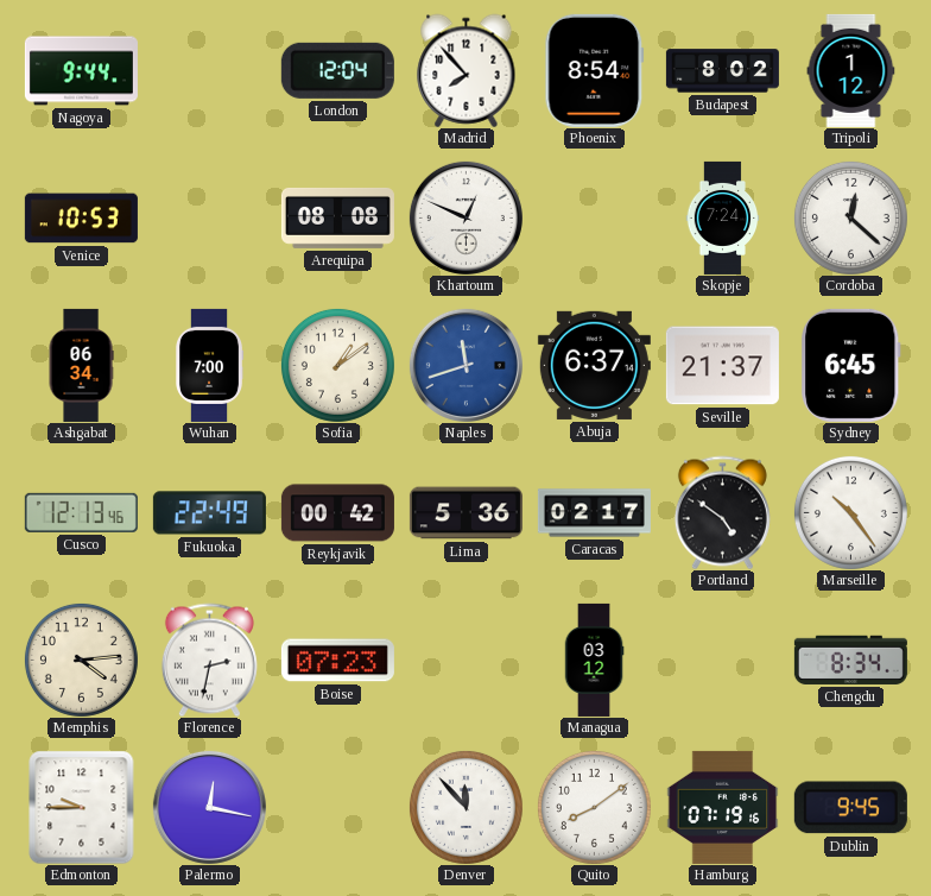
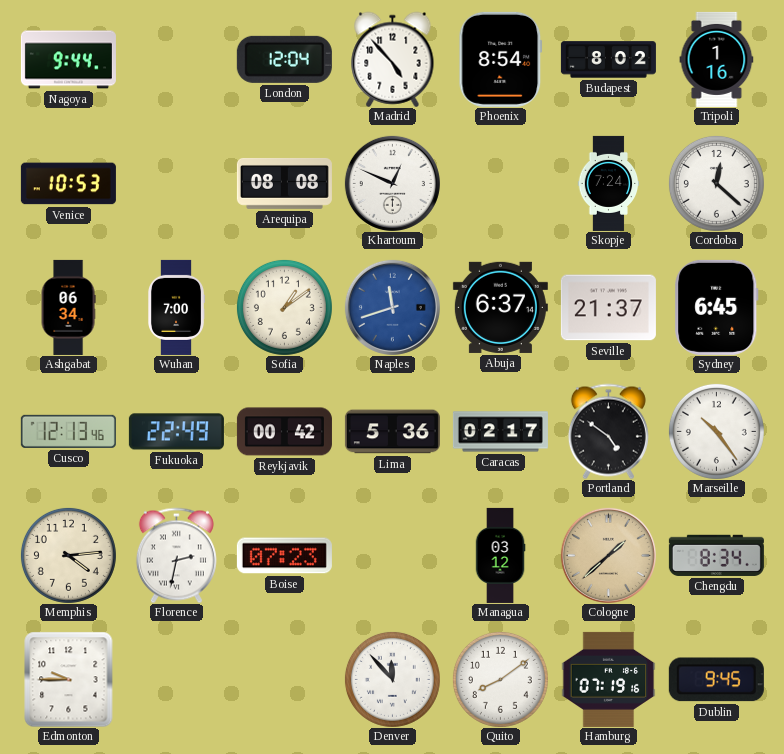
Madrid: 7:53 -> 4:53 (393, 59)
Tripoli: 1:12 -> 1:16 (717, 59)
Cologne: none -> 1:38 (608, 555)
Palermo: 12:17 -> none (209, 807)
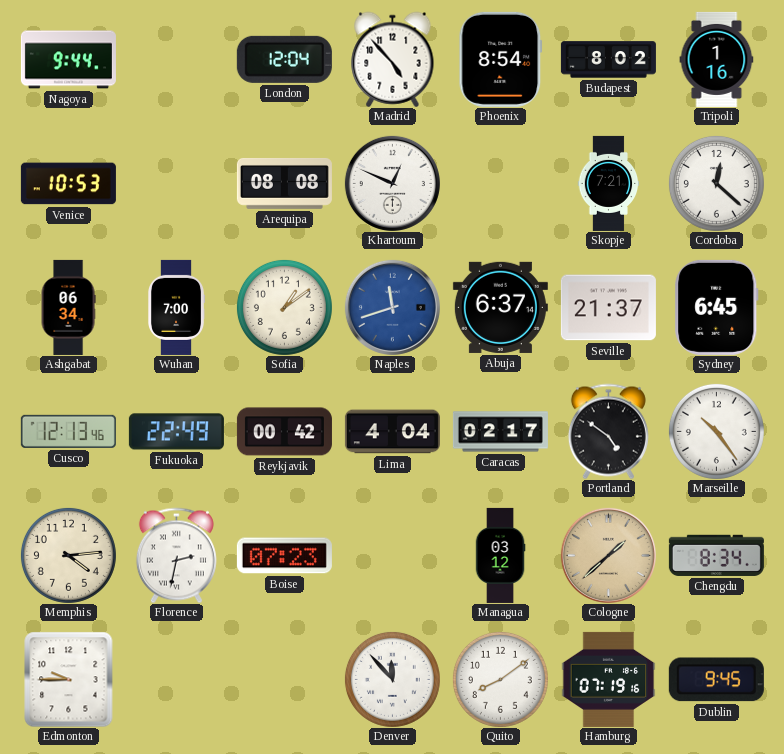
Skopje: 7:24 -> 7:21 (609, 183)
Lima: 5:36 -> 4:04 (392, 432)
